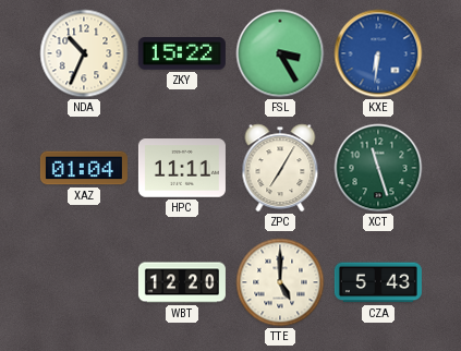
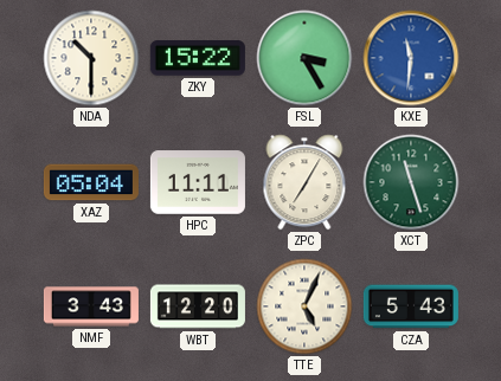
NDA: 10:34 -> 10:30 (91, 58)
KXE: 6:31 -> 11:31 (411, 58)
XAZ: 01:04 -> 05:04 (91, 182)
NMF: none -> 3:43 (91, 306)
TTE: 5:00 -> 5:04 (304, 306)
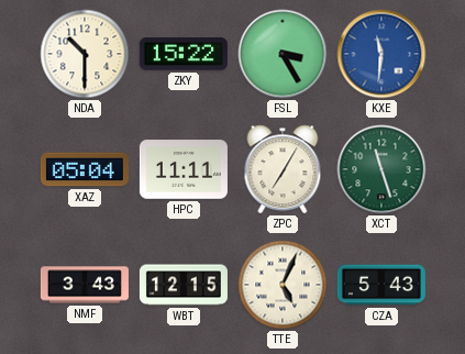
WBT: 12:20 -> 12:15 (184, 285)
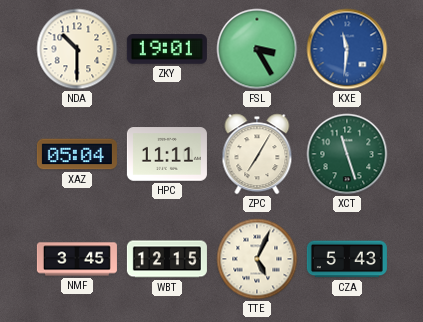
ZKY: 15:22 -> 19:01 (167, 50)
NMF: 3:43 -> 3:45 (77, 259)
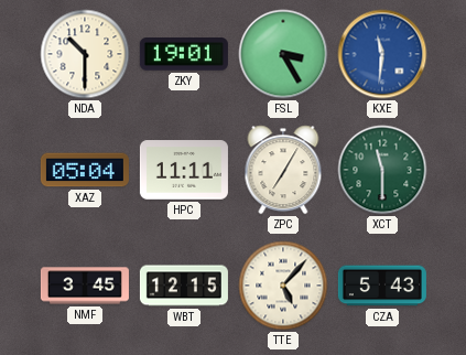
XCT: 11:27 -> 11:30 (382, 170)
TTE: 5:04 -> 5:07 (283, 286)
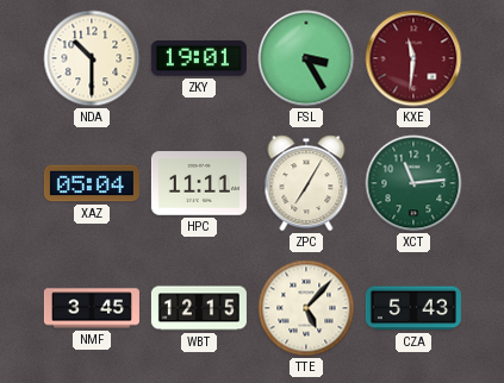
KXE dial: blue -> burgundy (413, 58)
XCT: 11:30 -> 11:14 (413, 183)
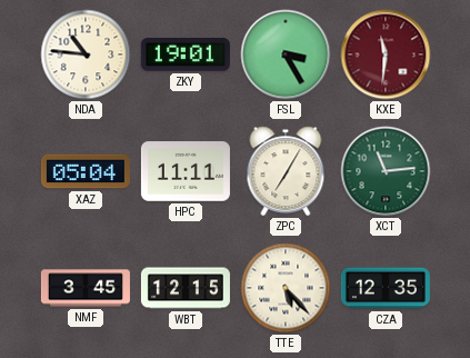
NDA: 10:30 -> 10:46 (86, 54)
TTE: 5:07 -> 5:23 (286, 288)
CZA: 5:43 -> 12:35 (386, 288)
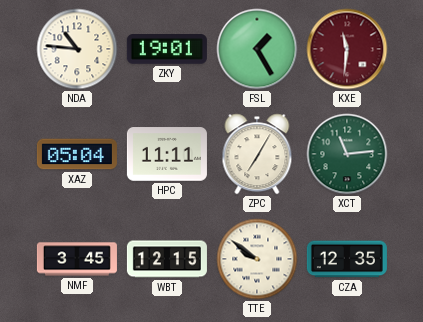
FSL: 3:25 -> 1:25 (257, 49)
TTE: 5:23 -> 9:51 (257, 259)
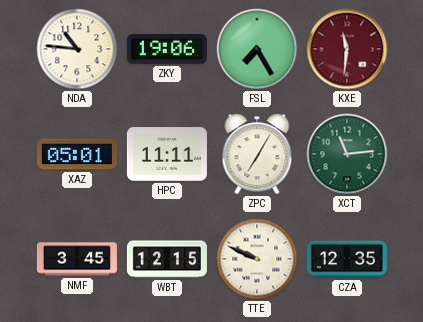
ZKY: 19:01 -> 19:06 (167, 50)
FSL: 1:25 -> 7:25 (257, 49)
XAZ: 05:04 -> 05:01 (77, 154)
TTE: 9:51 -> 9:49 (257, 259)
